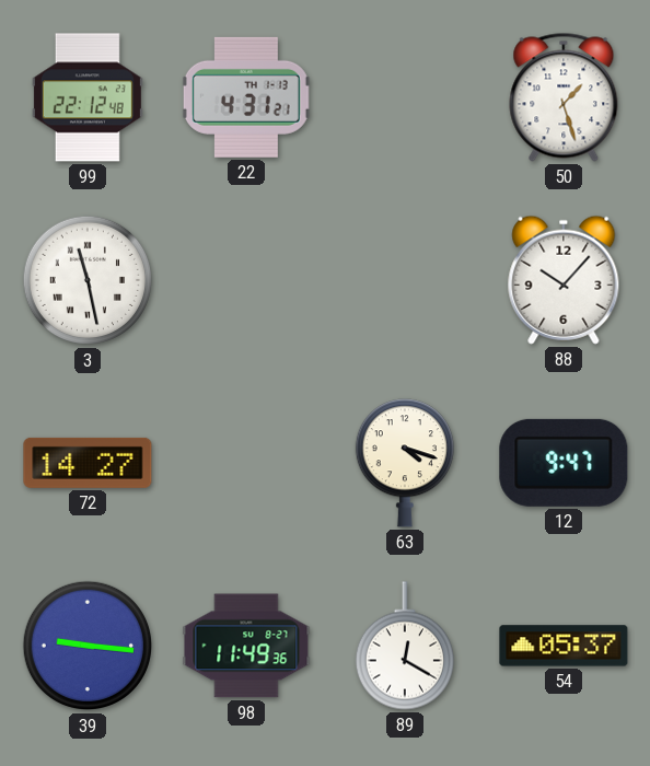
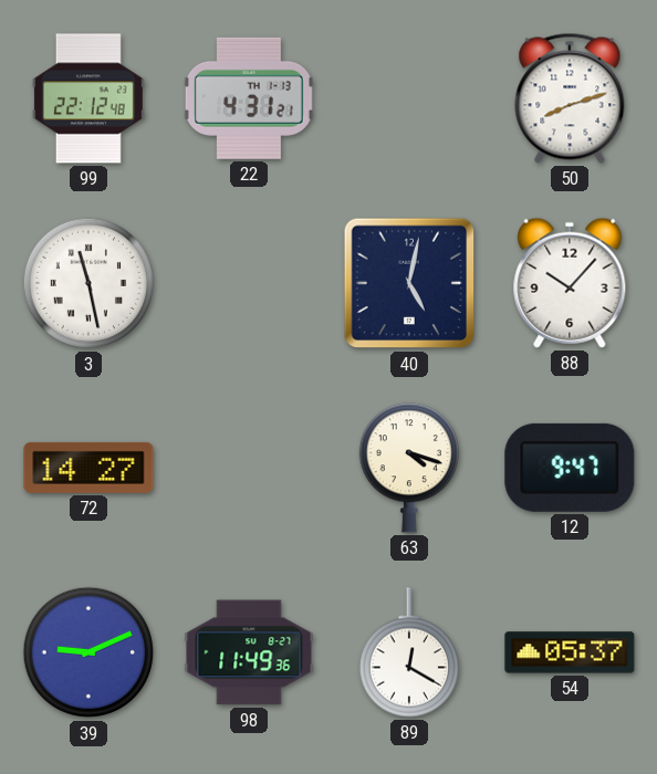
50: 1:27 -> 8:12 (570, 98)
40: none -> 5:02 (409, 283)
39: 9:16 -> 9:11 (88, 652)
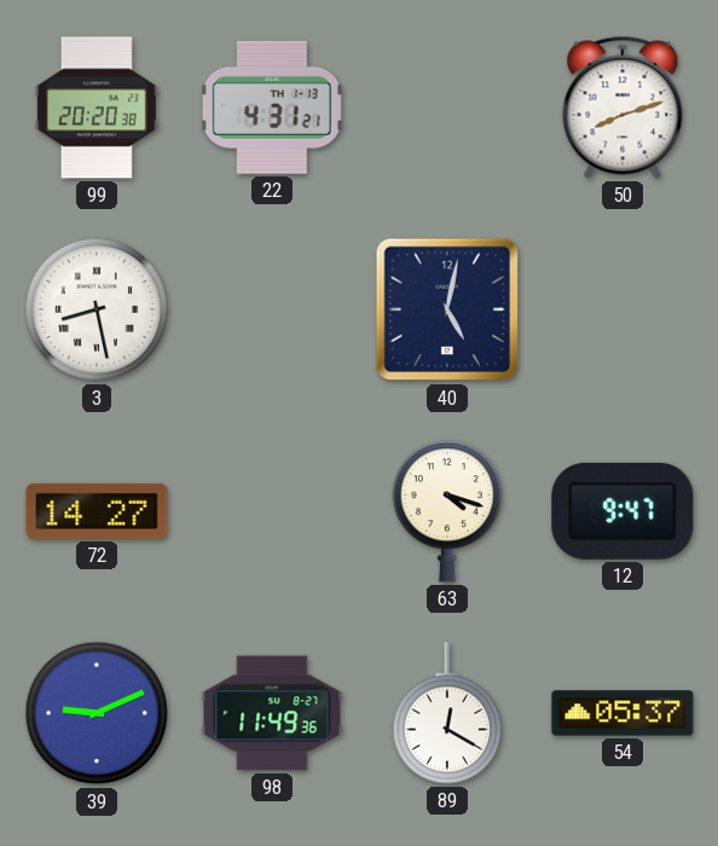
99: 22:12 -> 20:20 (97, 108)
3: 11:28 -> 8:28 (97, 309)
88: 10:07 -> none (570, 283)
